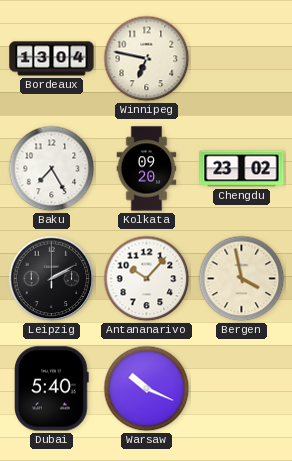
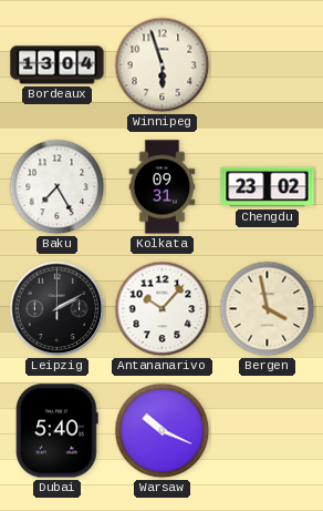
Winnipeg: 6:47 -> 5:57 (163, 65)
Kolkata: 09:20 -> 09:31 (163, 187)
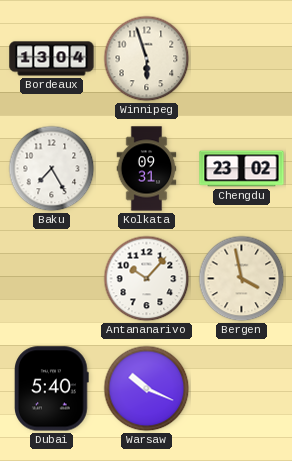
Leipzig: 2:10 -> none (58, 309)
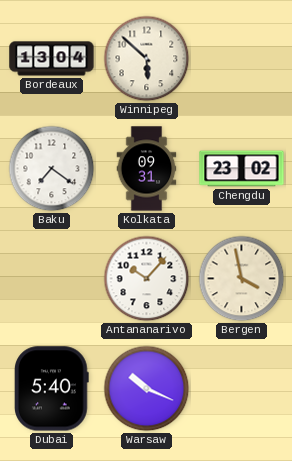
Winnipeg: 5:57 -> 5:52 (147, 59)
Baku: 7:25 -> 7:21 (52, 169)
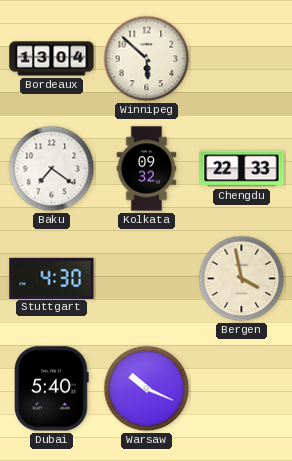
Kolkata: 09:31 -> 09:32 (147, 169)
Chengdu: 23:02 -> 22:33 (242, 169)
Stuttgart: none -> 4:30 (52, 278)
Antananarivo: 10:07 -> none (147, 279)
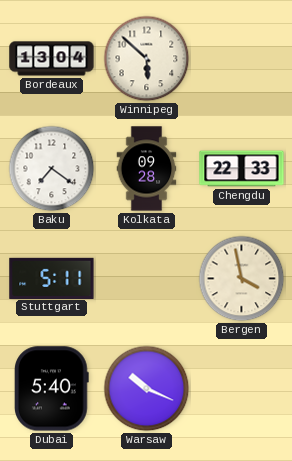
Kolkata: 09:32 -> 09:28 (147, 169)
Stuttgart: 4:30 -> 5:11 (52, 278)
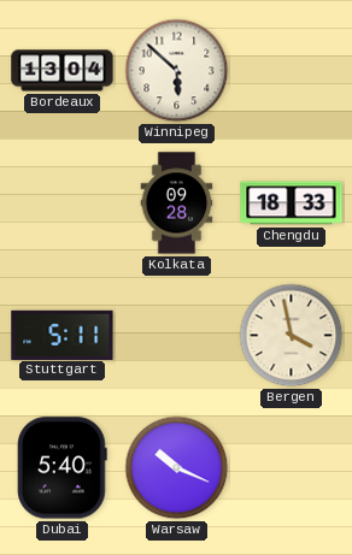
Baku: 7:21 -> none (52, 169)
Chengdu: 22:33 -> 18:33 (292, 203)
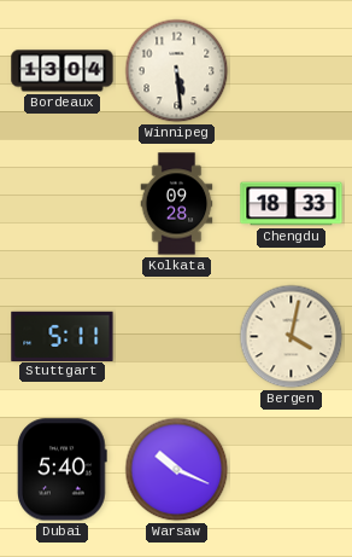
Winnipeg: 5:52 -> 5:29 (177, 71)
Bergen: 3:58 -> 4:02 (292, 337)
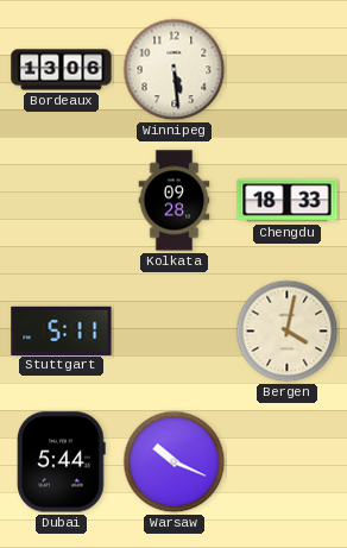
Bordeaux: 13:04 -> 13:06 (62, 70)
Dubai: 5:40 -> 5:44 (62, 462)
